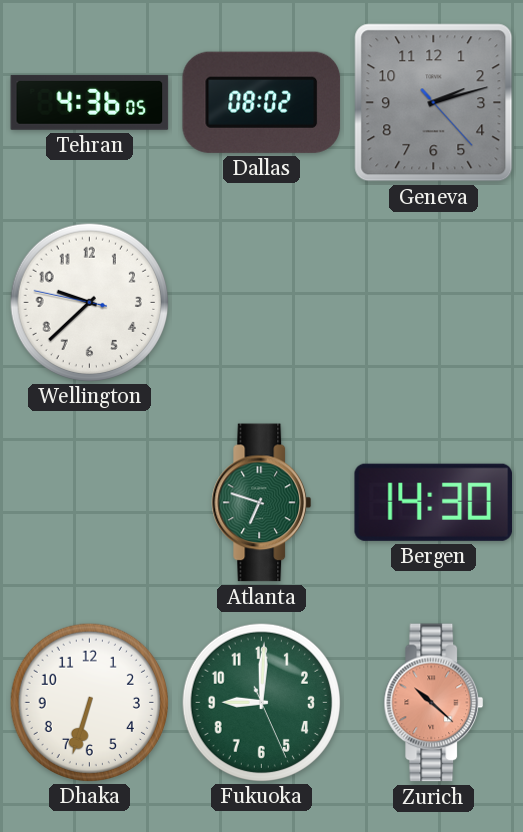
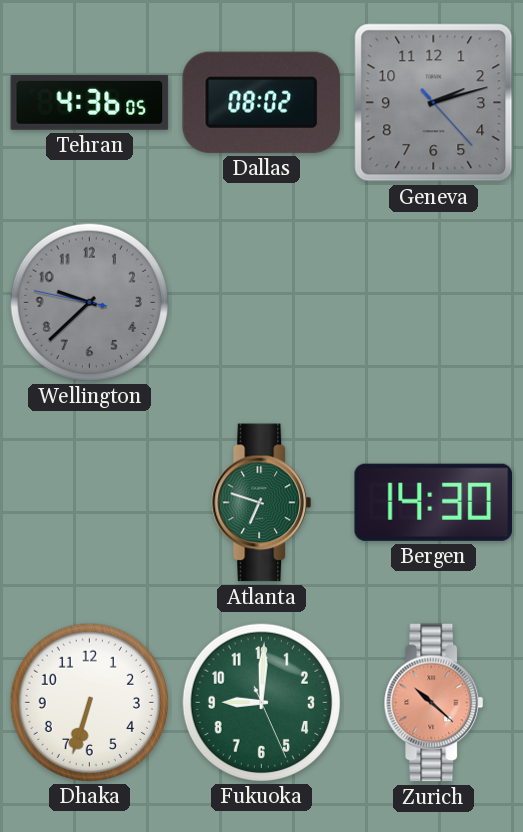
Wellington dial: white -> grey (89, 302)
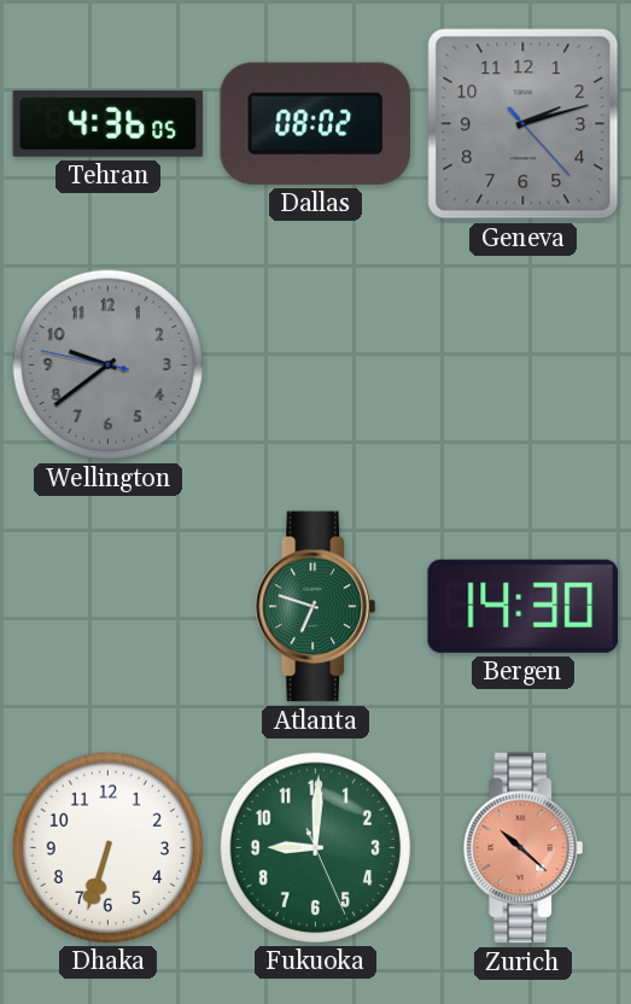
Wellington: 9:37 -> 9:38 (107, 364)
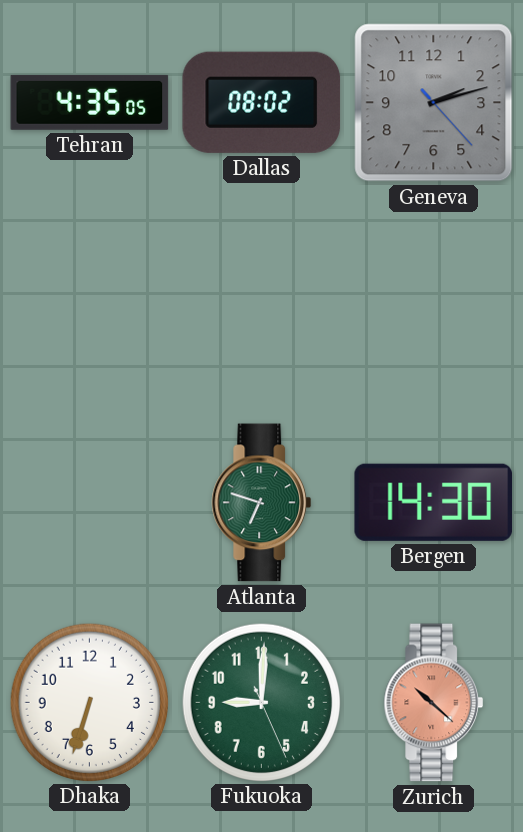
Tehran: 4:36 -> 4:35 (90, 102)
Wellington: 9:38 -> none (107, 364)
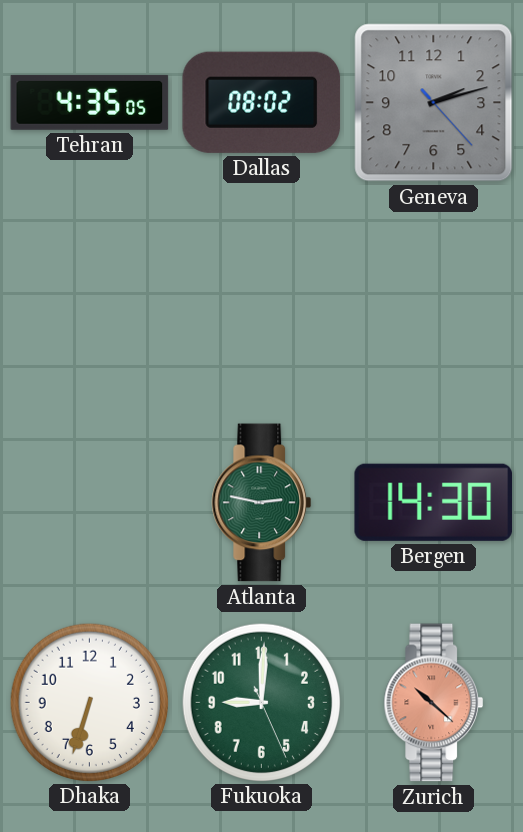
Atlanta: 6:48 -> 2:47 (262, 503)
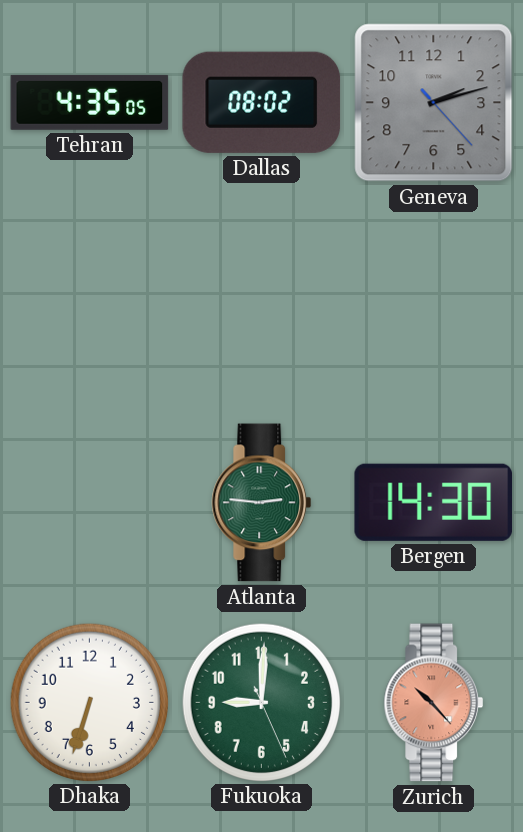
Atlanta: 2:47 -> 2:46 (262, 503)
Zurich: 10:22 -> 10:23 (434, 703)
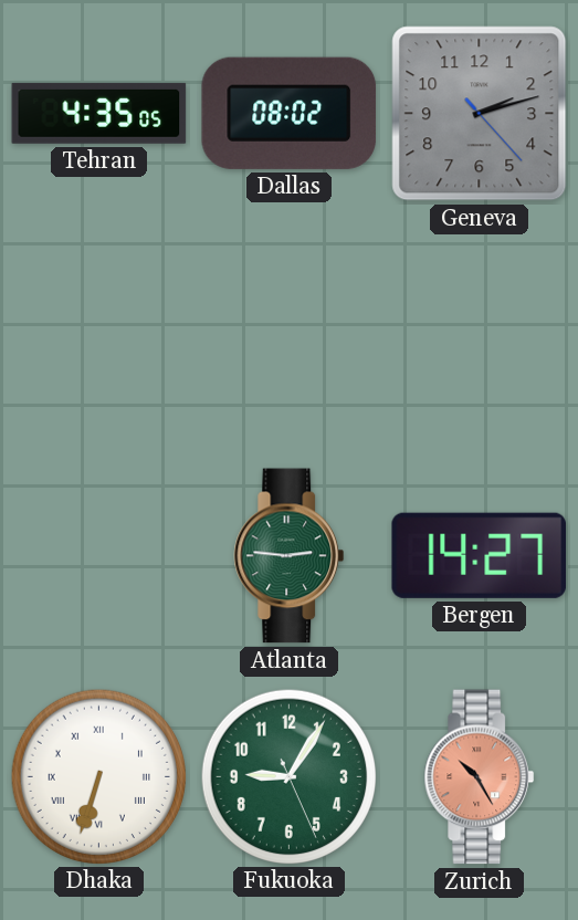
Bergen: 14:30 -> 14:27 (479, 555)
Dhaka numerals: Arabic -> Roman (98, 776)
Fukuoka: 9:00 -> 9:05 (288, 776)
Zurich: 10:23 -> 10:25 (480, 777)
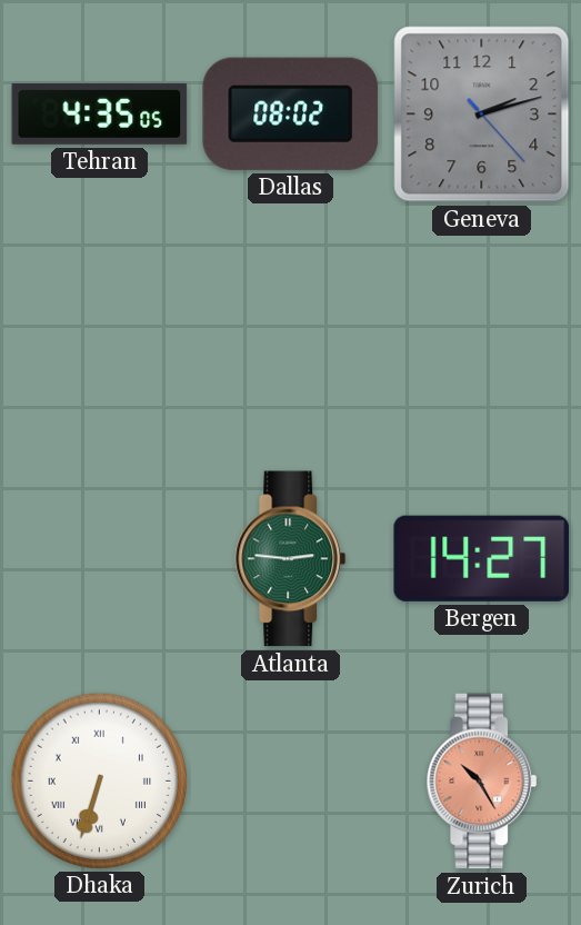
Fukuoka: 9:05 -> none (288, 776)
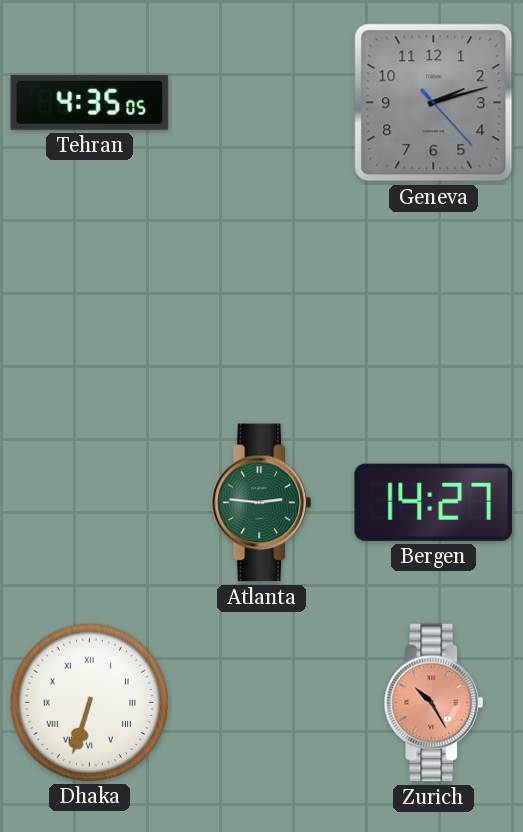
Dallas: 08:02 -> none (291, 113)
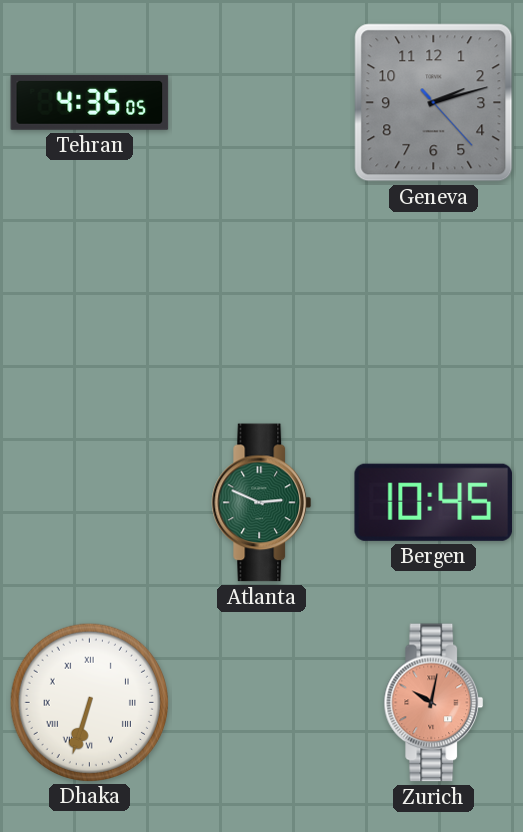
Atlanta: 2:46 -> 2:49 (262, 503)
Bergen: 14:27 -> 10:45 (433, 502)
Zurich: 10:25 -> 10:02 (434, 703)
